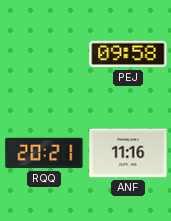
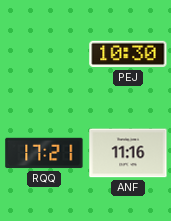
PEJ: 09:58 -> 10:30 (128, 54)
RQQ: 20:21 -> 17:21 (44, 153)
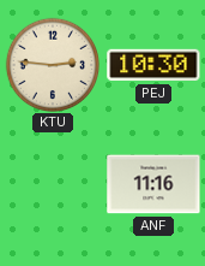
KTU: none -> 2:46 (52, 64)
RQQ: 17:21 -> none (44, 153)
